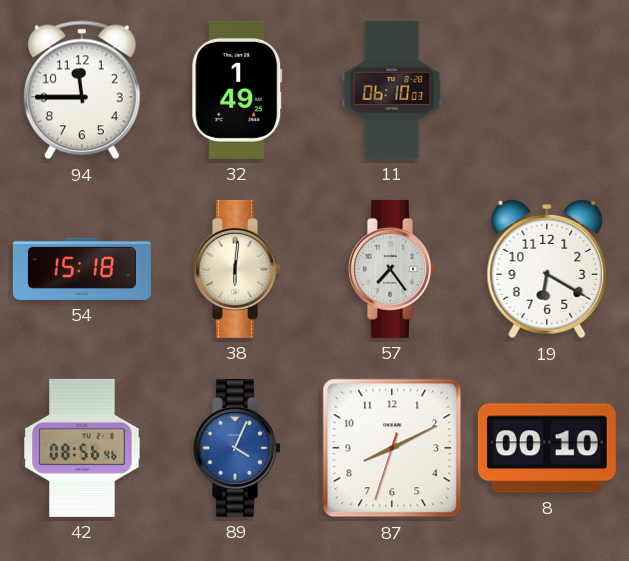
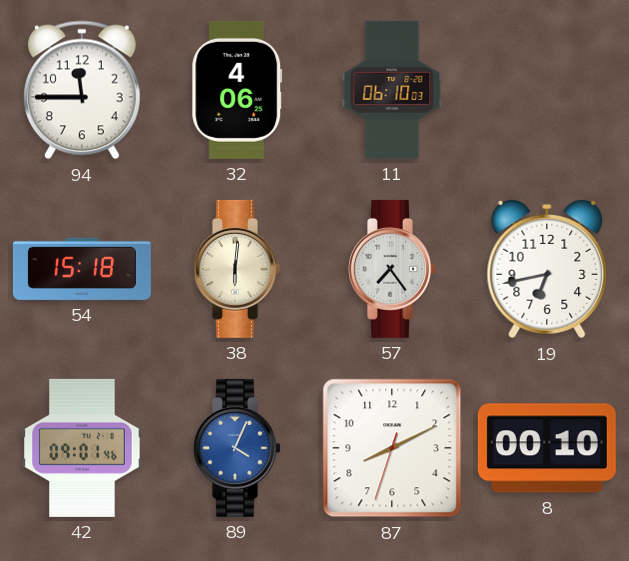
32: 1:49 -> 4:06 (237, 90)
19: 6:20 -> 6:43 (547, 270)
42: 08:56 -> 09:01 (82, 448)
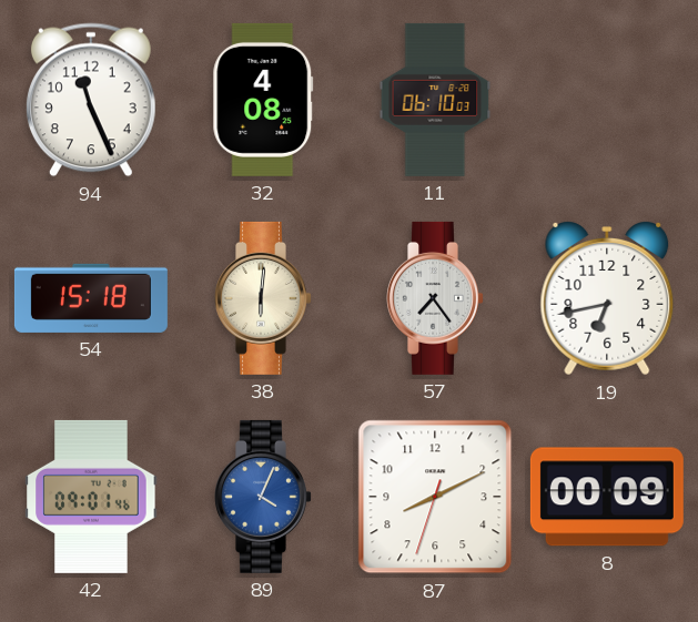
94: 11:45 -> 11:26 (91, 100)
32: 4:06 -> 4:08 (263, 100)
8: 00:10 -> 00:09 (607, 497)
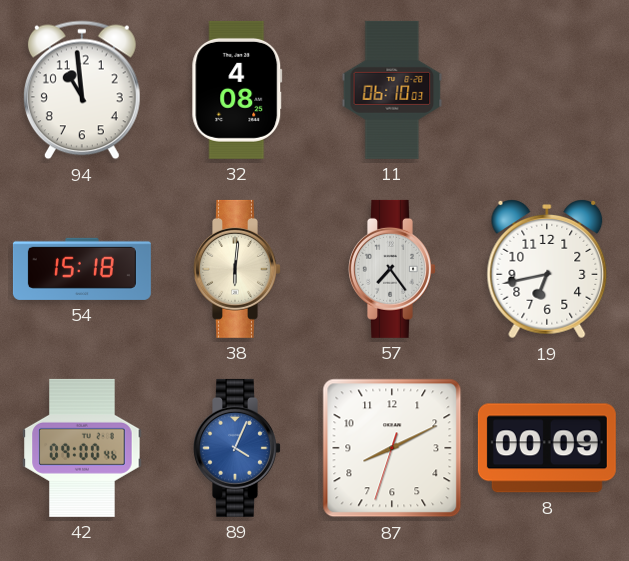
94: 11:26 -> 10:59 (82, 90)
42: 09:01 -> 09:00 (82, 448)
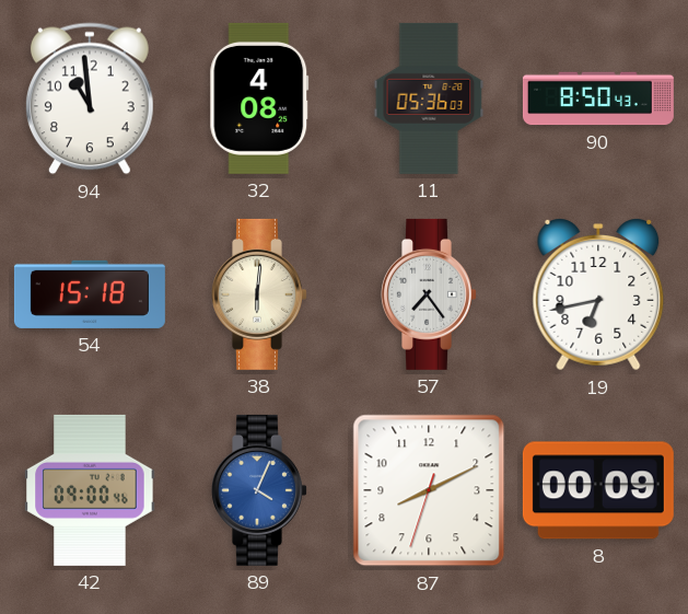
11: 06:10 -> 05:36 (429, 99)
90: none -> 8:50 (598, 99)
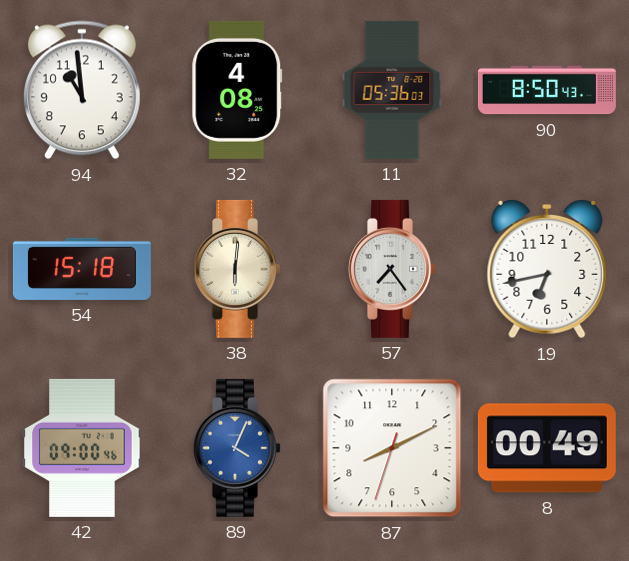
8: 00:09 -> 00:49 (547, 448)
